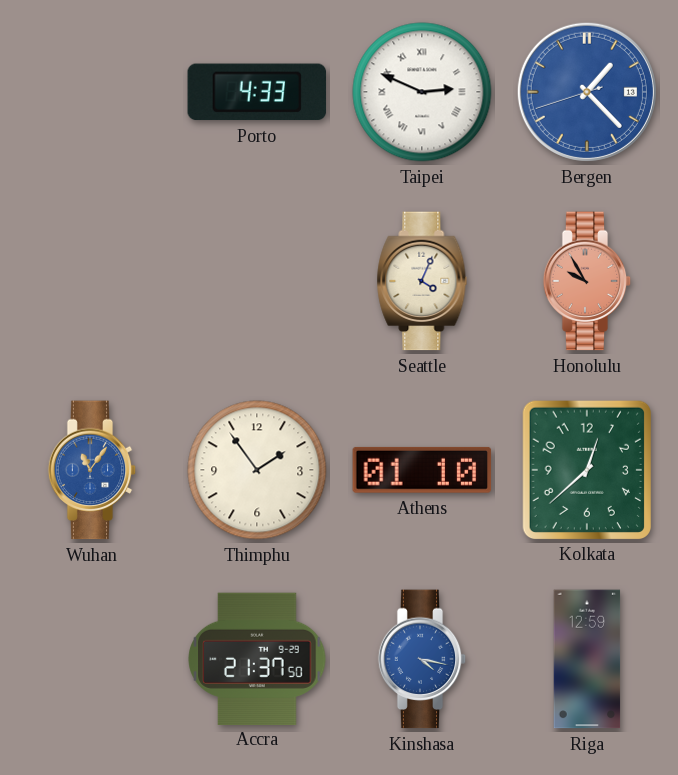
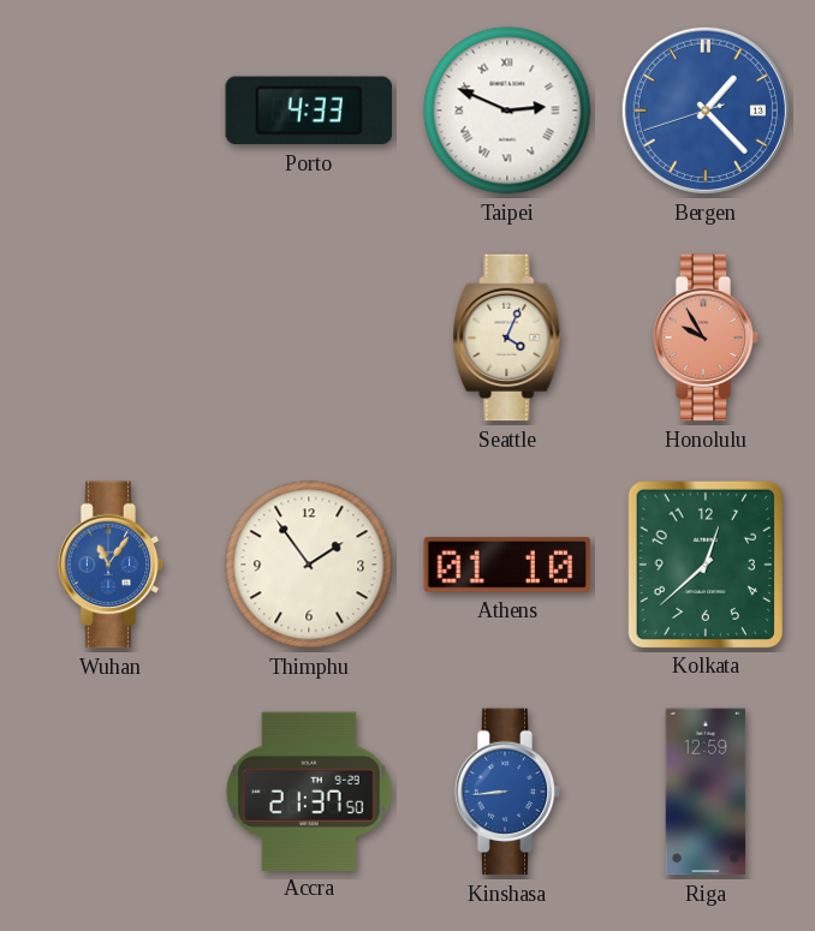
Kinshasa: 4:17 -> 8:44 (507, 792)
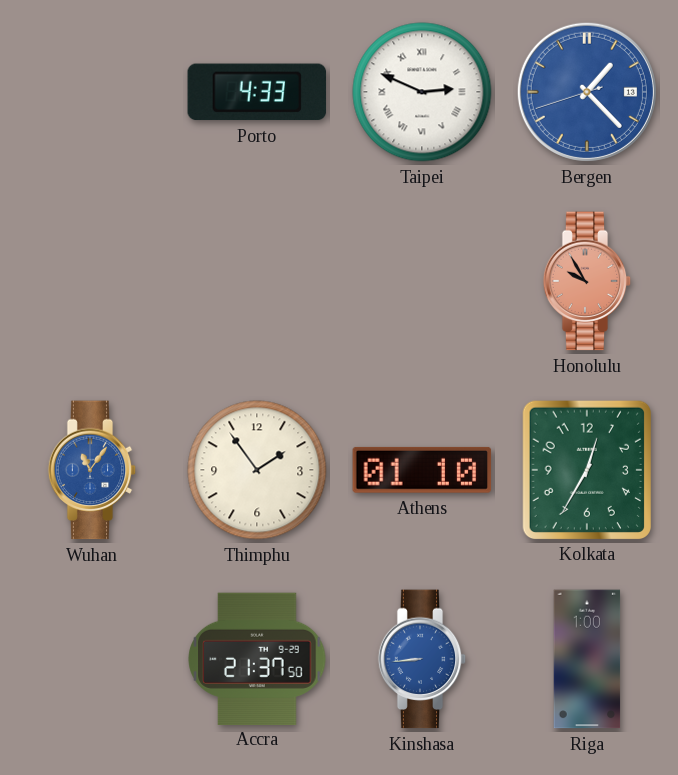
Seattle: 4:04 -> none (507, 338)
Kolkata: 12:38 -> 12:35 (586, 469)
Riga: 12:59 -> 1:00 (587, 659)
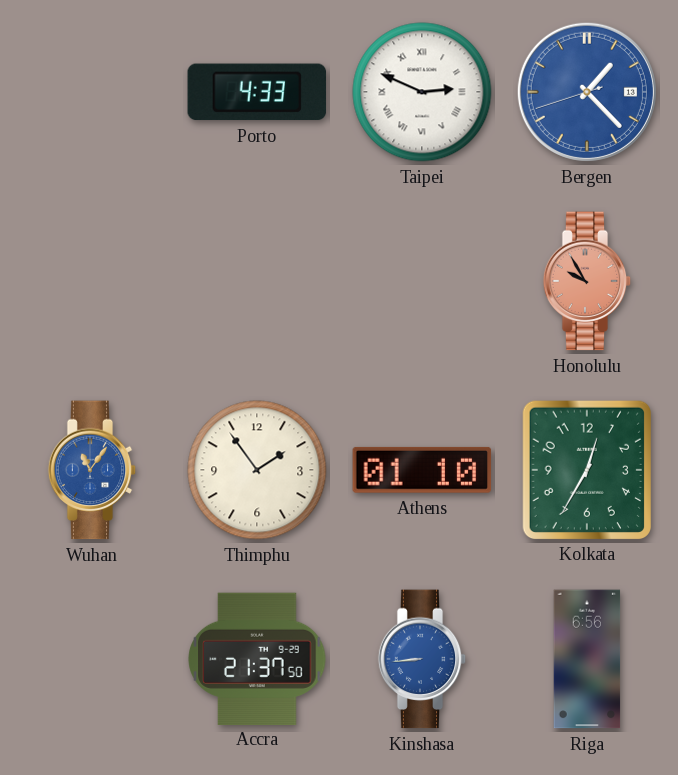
Riga: 1:00 -> 6:56 (587, 659)
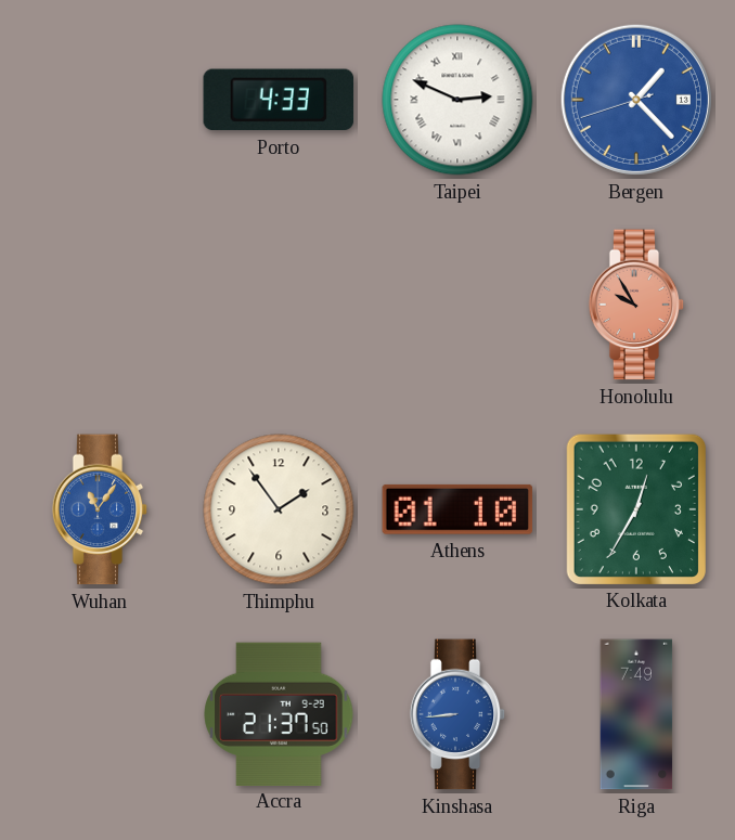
Riga: 6:56 -> 7:49 (636, 714)
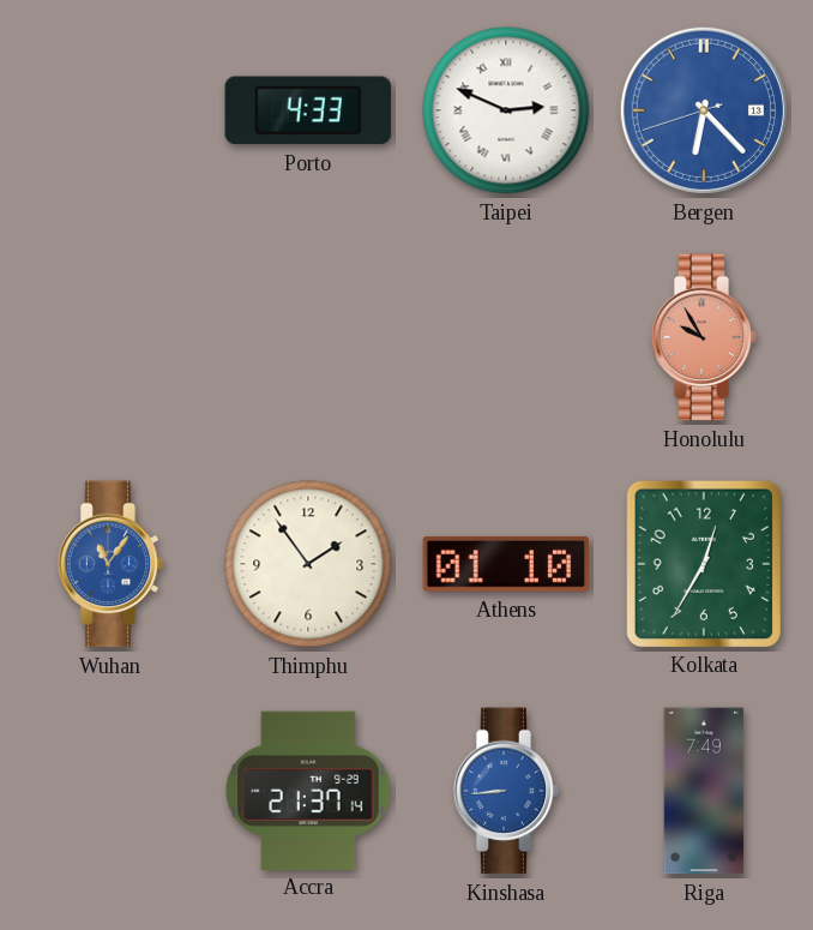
Bergen: 1:22 -> 6:22 (704, 110)
Accra: 21:37:50 -> 21:37:14 (308, 790)
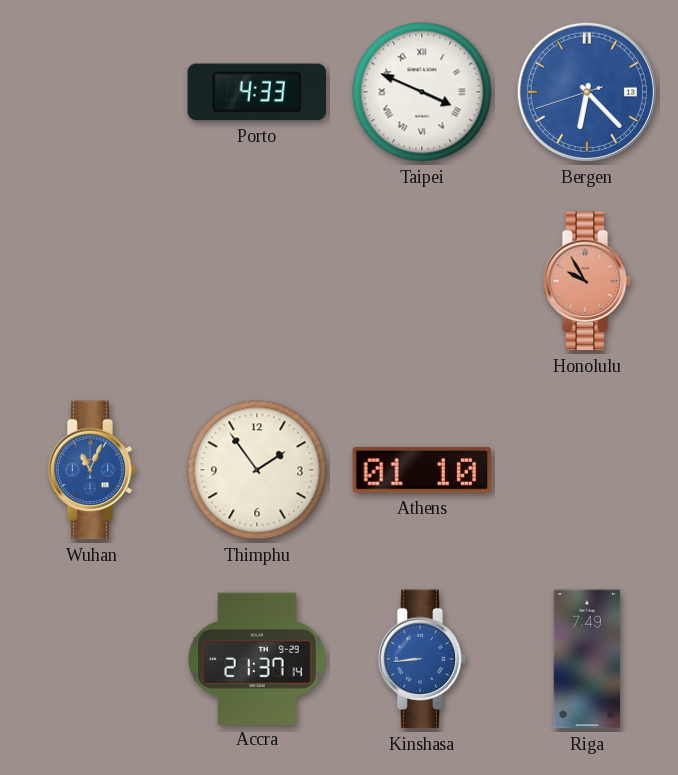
Taipei: 2:49 -> 3:49 (422, 92)
Wuhan: 11:06 -> 11:04 (92, 470)
Kolkata: 12:35 -> none (703, 563)
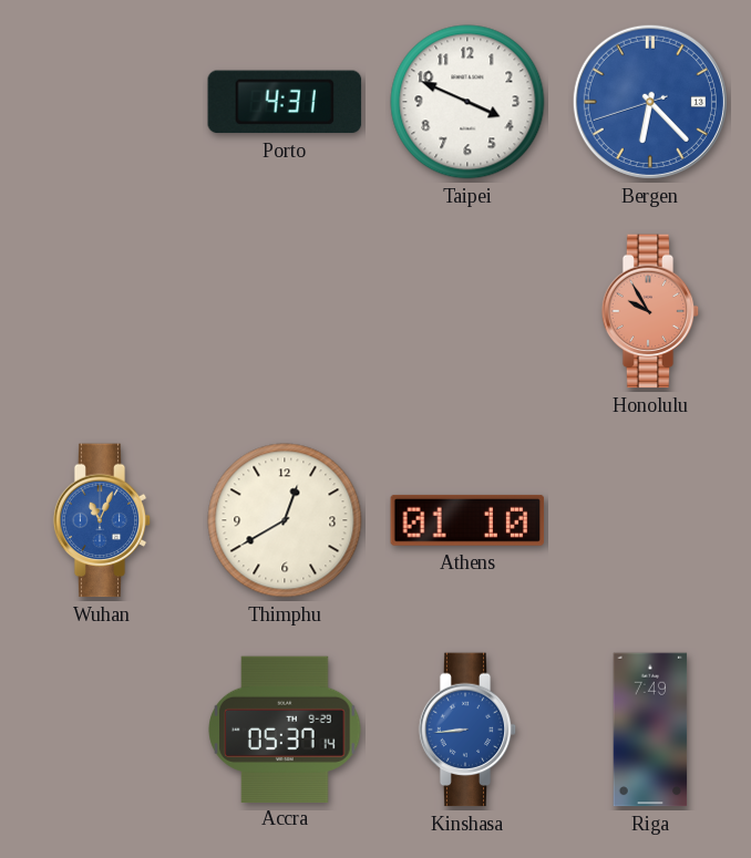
Porto: 4:33 -> 4:31 (285, 102)
Taipei numerals: Roman -> Arabic (467, 102)
Thimphu: 1:54 -> 12:40 (285, 520)
Accra: 21:37 -> 05:37 (285, 728)
